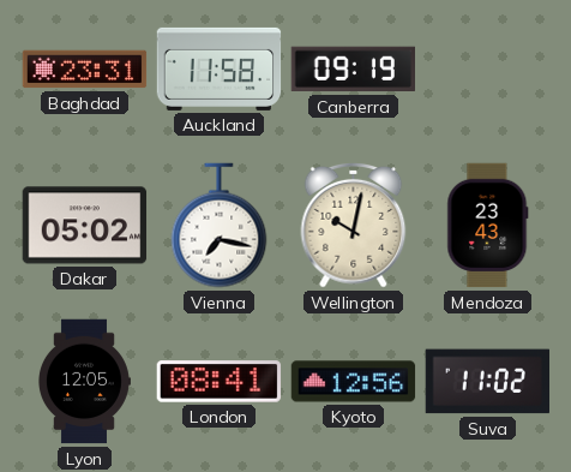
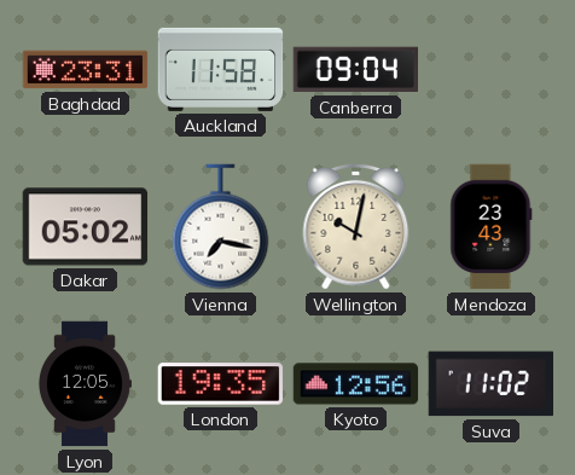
Canberra: 09:19 -> 09:04 (356, 70)
London: 08:41 -> 19:35 (221, 384)
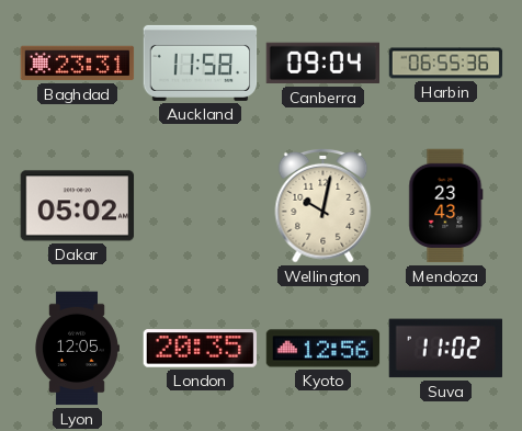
Harbin: none -> 06:55 (446, 64)
Vienna: 7:17 -> none (221, 227)
London: 19:35 -> 20:35 (201, 349)
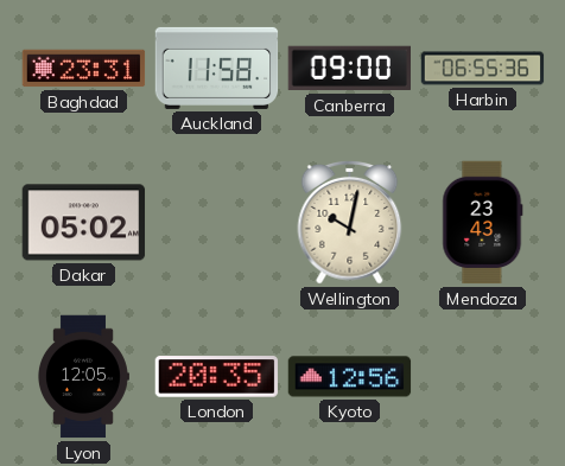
Canberra: 09:04 -> 09:00 (350, 69)
Suva: 11:02 -> none (445, 349)
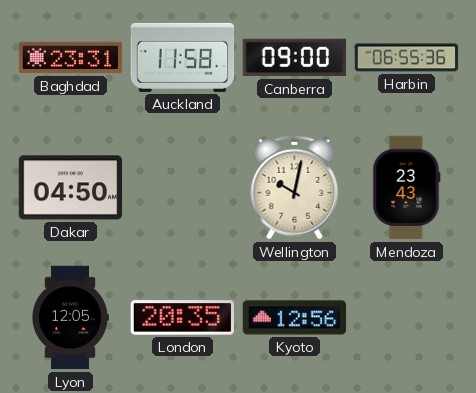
Dakar: 05:02 -> 04:50 (71, 188)
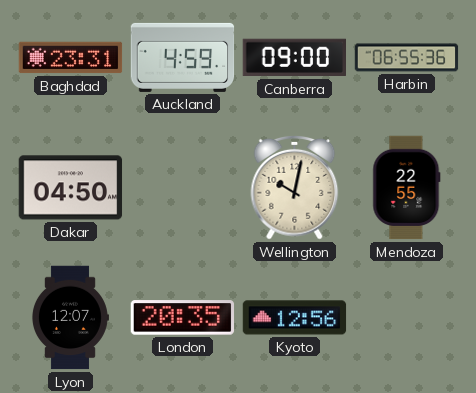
Auckland: 11:58 -> 4:59 (183, 57)
Mendoza: 23:43 -> 22:55 (407, 188)
Lyon: 12:05 -> 12:07 (70, 318)
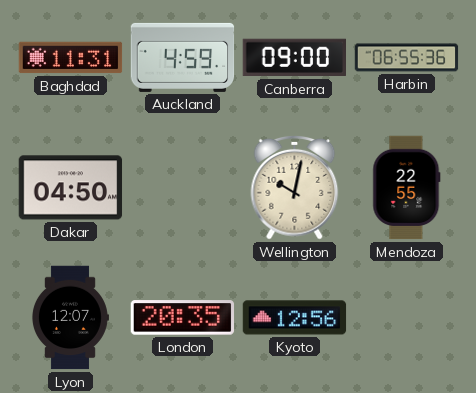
Baghdad: 23:31 -> 11:31 (71, 58)
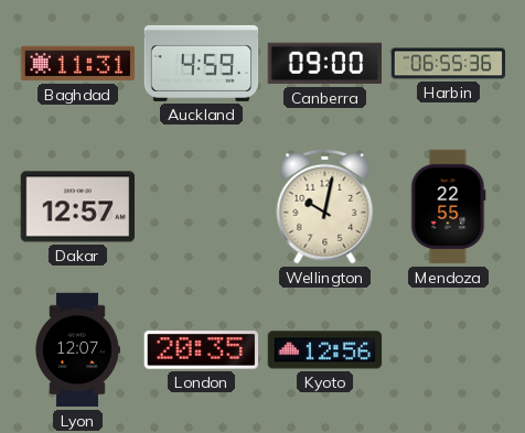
Dakar: 04:50 -> 12:57 (78, 207)
